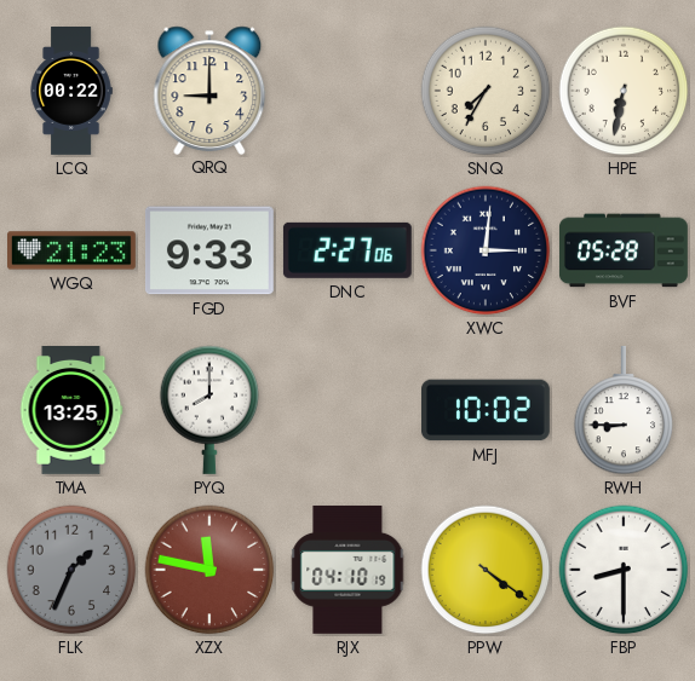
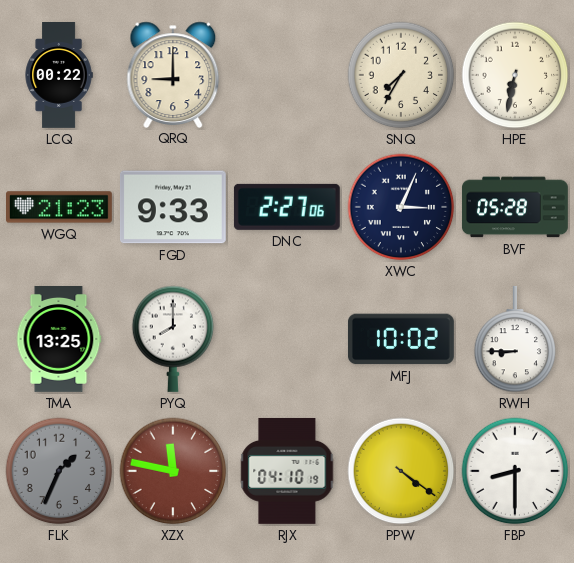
XWC: 3:01 -> 3:04 (401, 207)
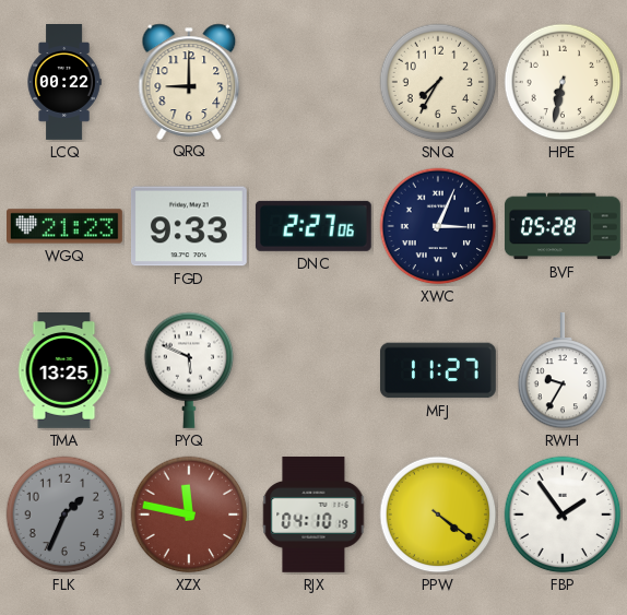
PYQ: 8:00 -> 5:49 (189, 370)
MFJ: 10:02 -> 11:27 (438, 370)
RWH: 8:45 -> 9:35 (563, 370)
FBP: 8:30 -> 1:54 (563, 515)
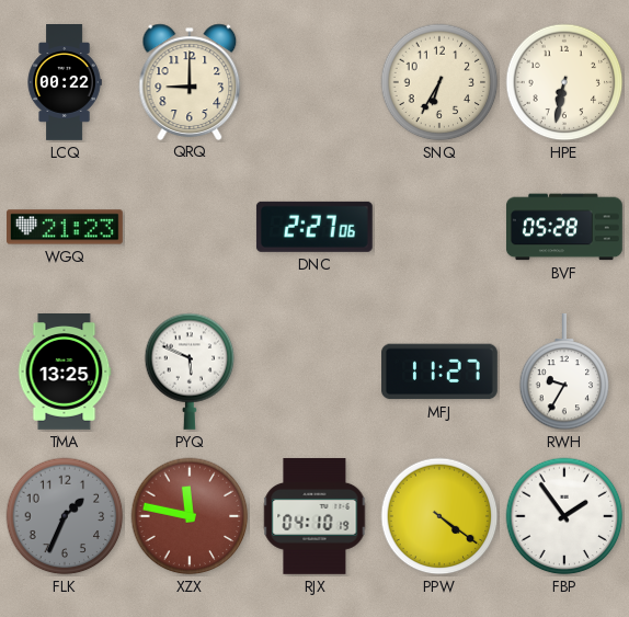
SNQ: 7:35 -> 6:35 (439, 82)
FGD: 9:33 -> none (189, 226)
XWC: 3:04 -> none (438, 226)
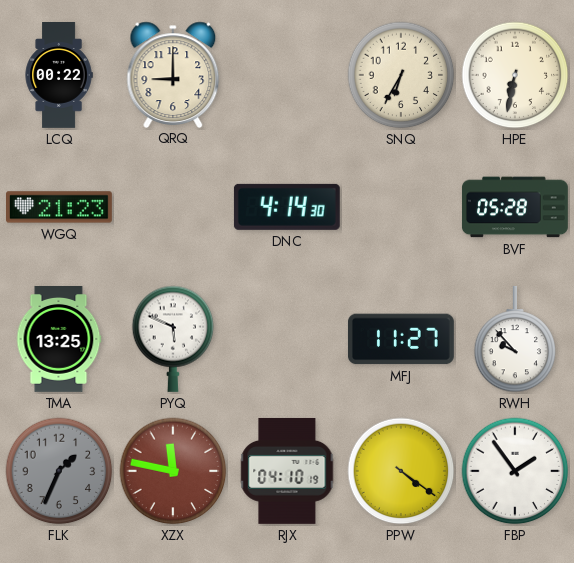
DNC: 2:27 -> 4:14 (287, 207)
RWH: 9:35 -> 9:53 (515, 339)
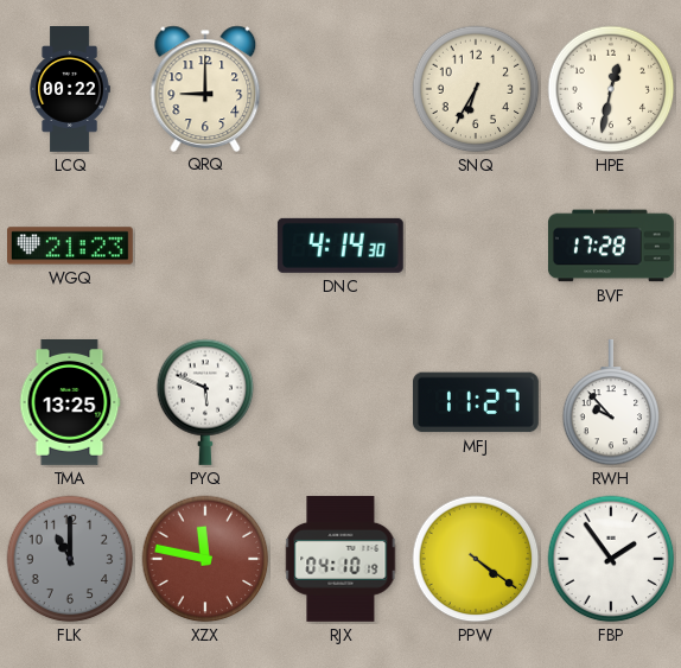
HPE: 6:32 -> 12:32 (611, 89)
BVF: 05:28 -> 17:28 (611, 246)
FLK: 1:34 -> 11:00 (70, 559)
